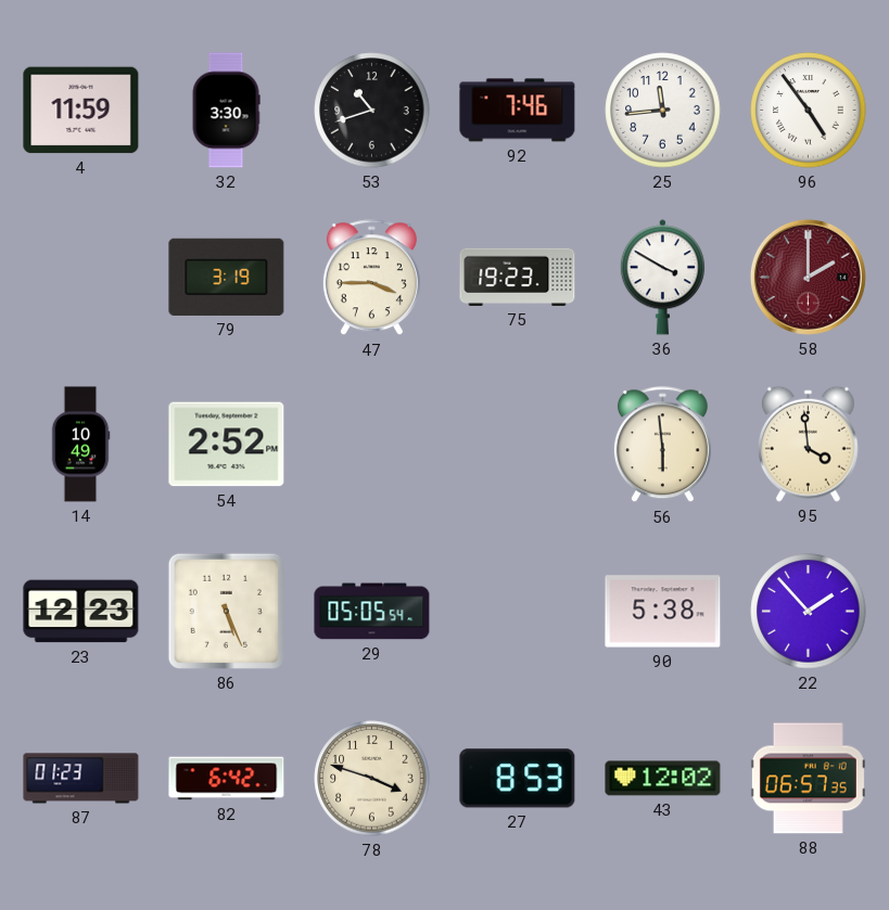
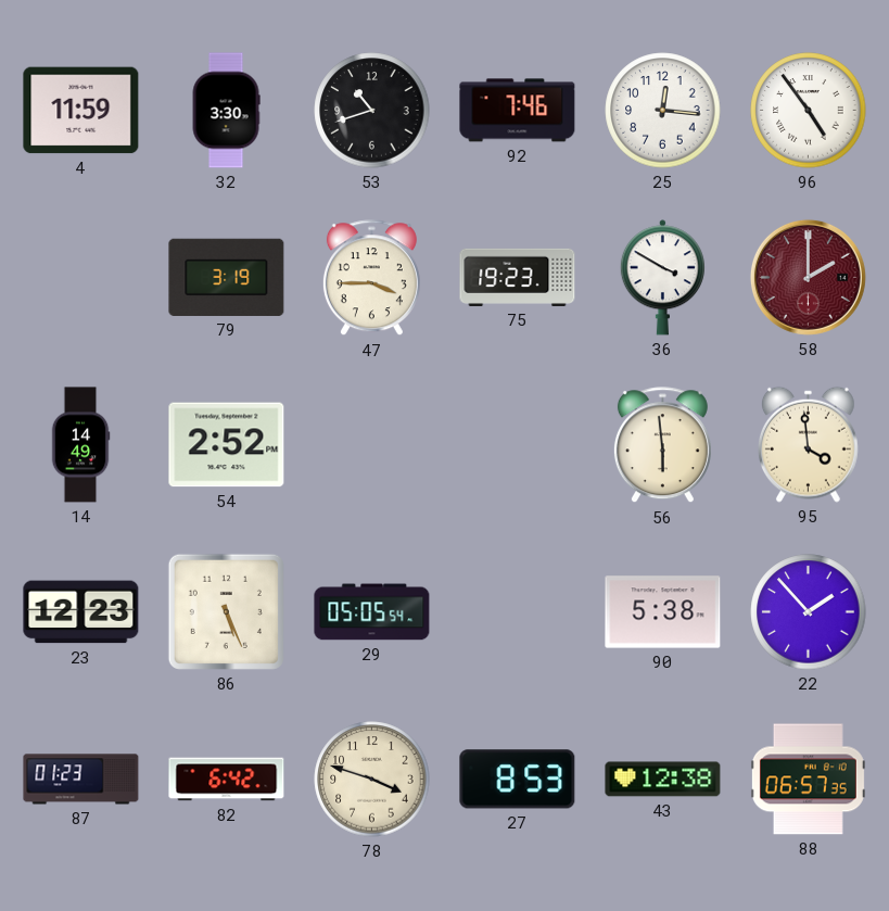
25: 11:44 -> 12:16 (663, 111)
14: 10:49 -> 14:49 (80, 445)
43: 12:02 -> 12:38 (663, 780)
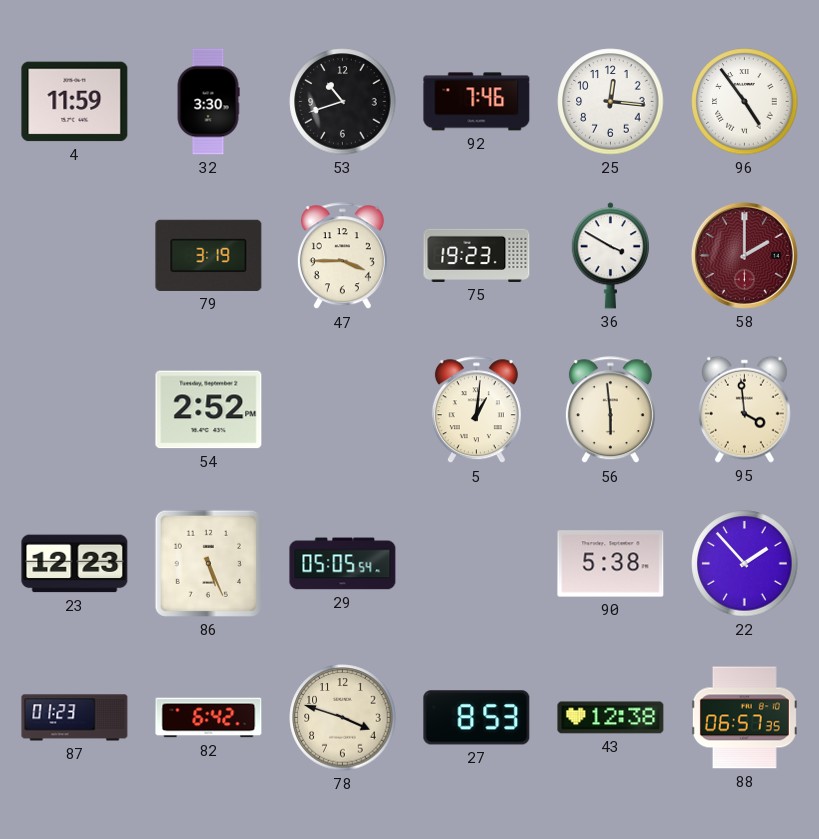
14: 14:49 -> none (80, 445)
5: none -> 1:01 (476, 410)
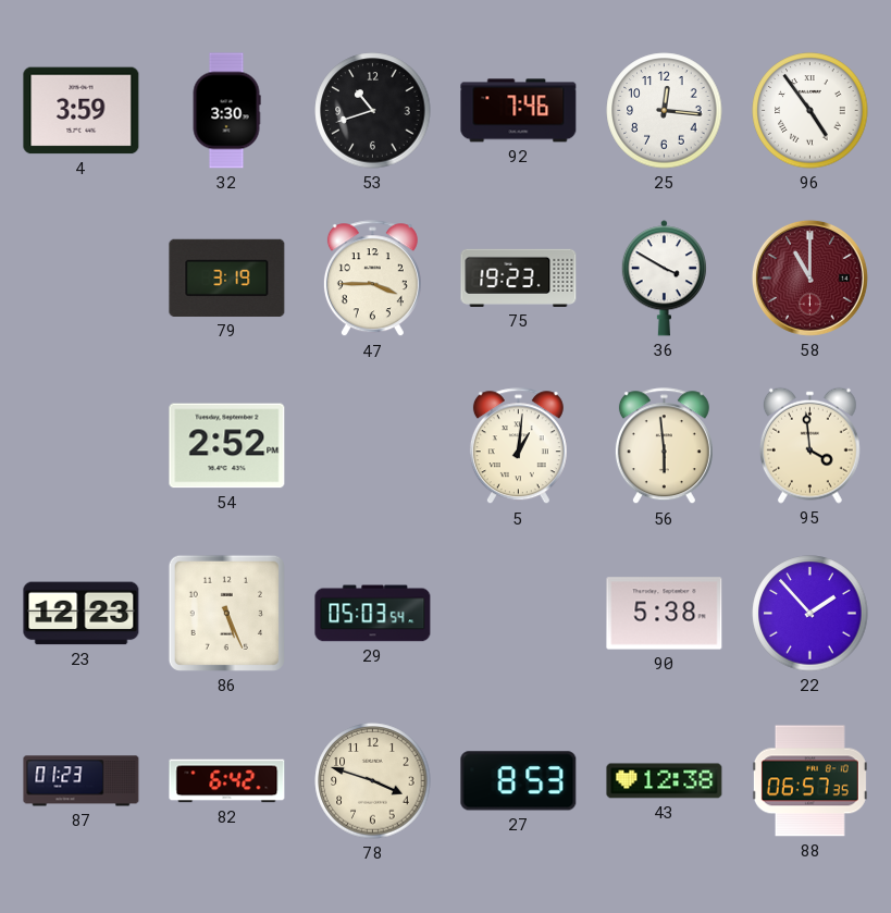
4: 11:59 -> 3:59 (82, 111)
58: 2:00 -> 11:00 (809, 277)
29: 05:05 -> 05:03 (373, 614)
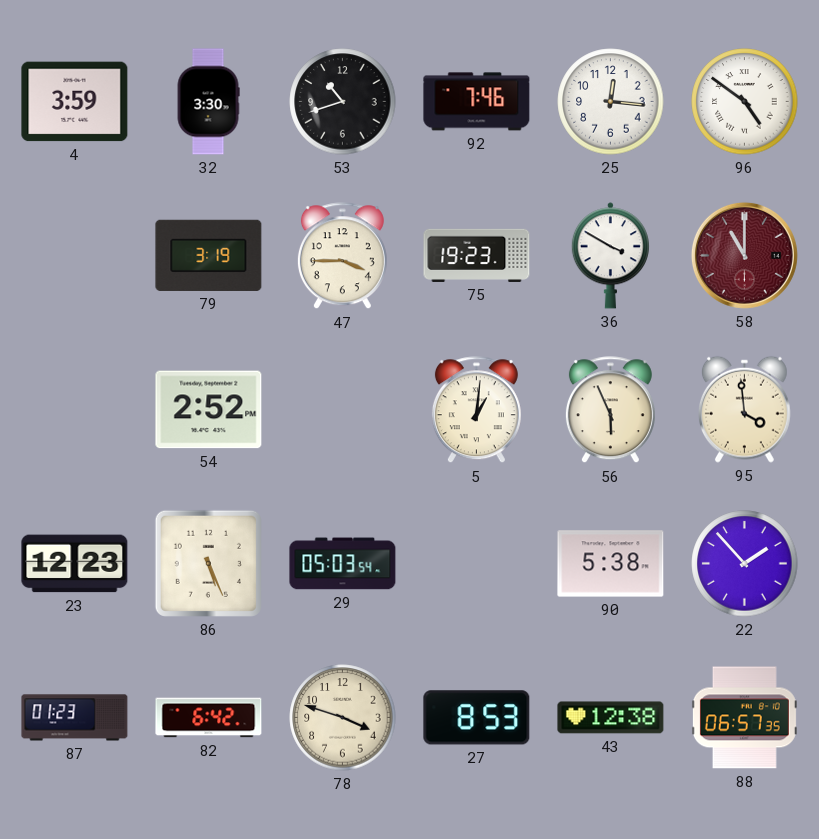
96: 4:54 -> 4:51 (745, 102)
56: 5:59 -> 5:56 (610, 410)
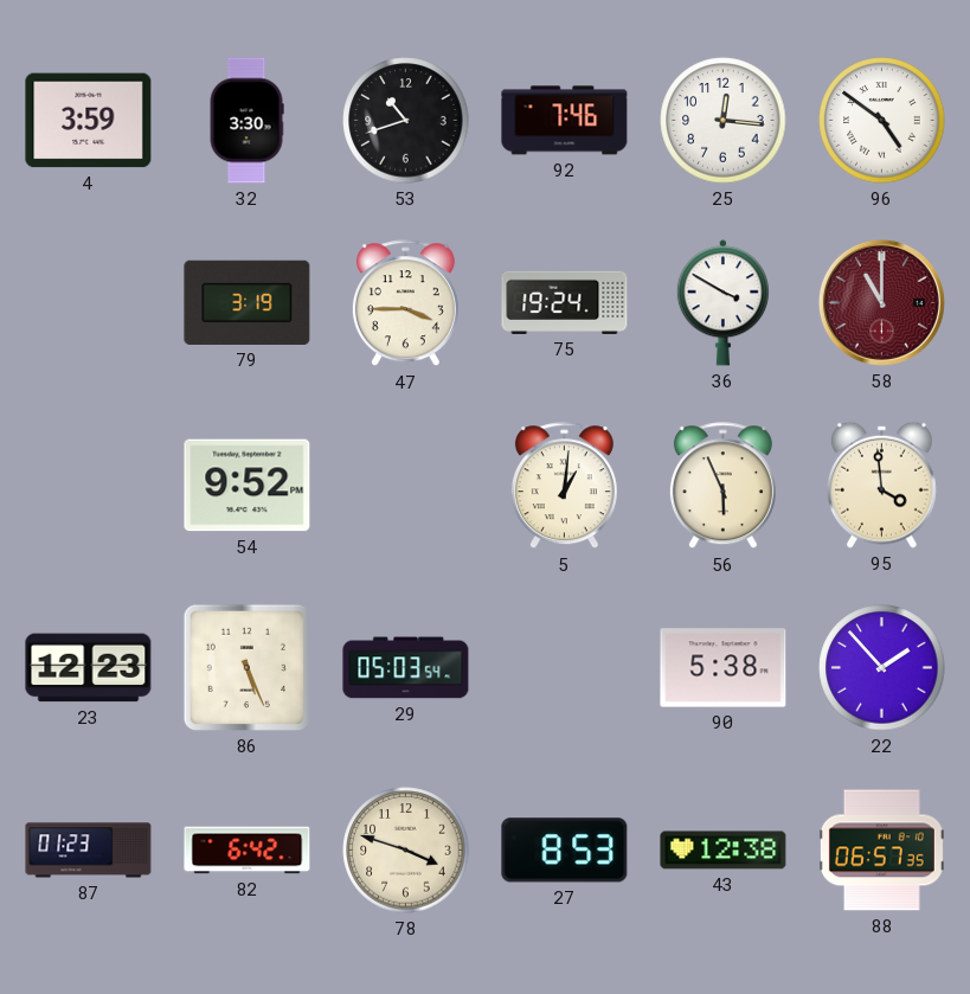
75: 19:23 -> 19:24 (565, 302)
54: 2:52 -> 9:52 (248, 486)
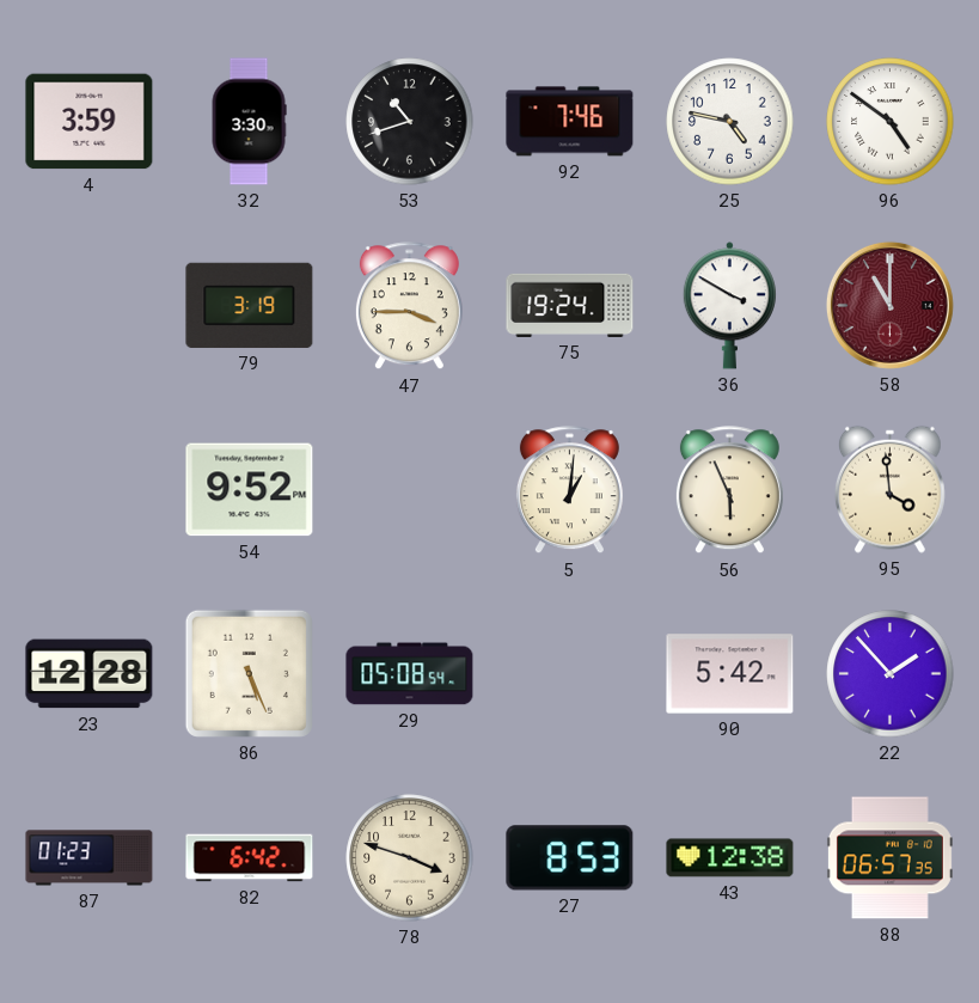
25: 12:16 -> 4:47 (730, 122)
23: 12:23 -> 12:28 (90, 674)
29: 05:03 -> 05:08 (410, 674)
90: 5:38 -> 5:42 (730, 674)
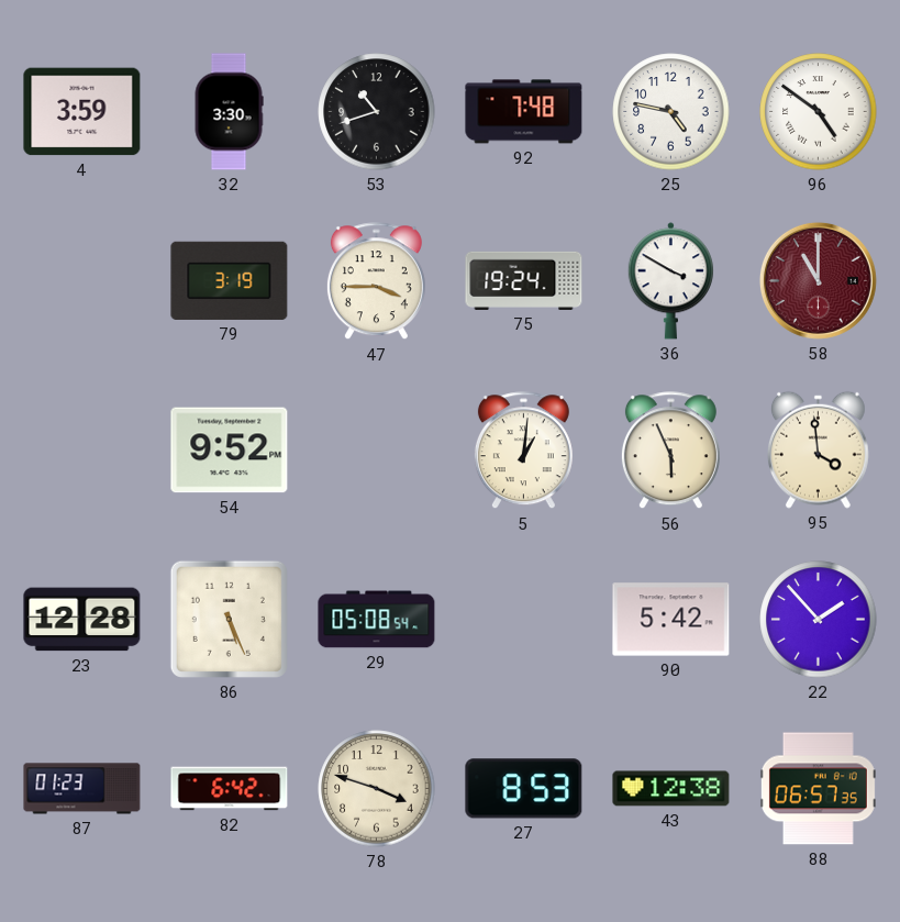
92: 7:46 -> 7:48 (524, 112)
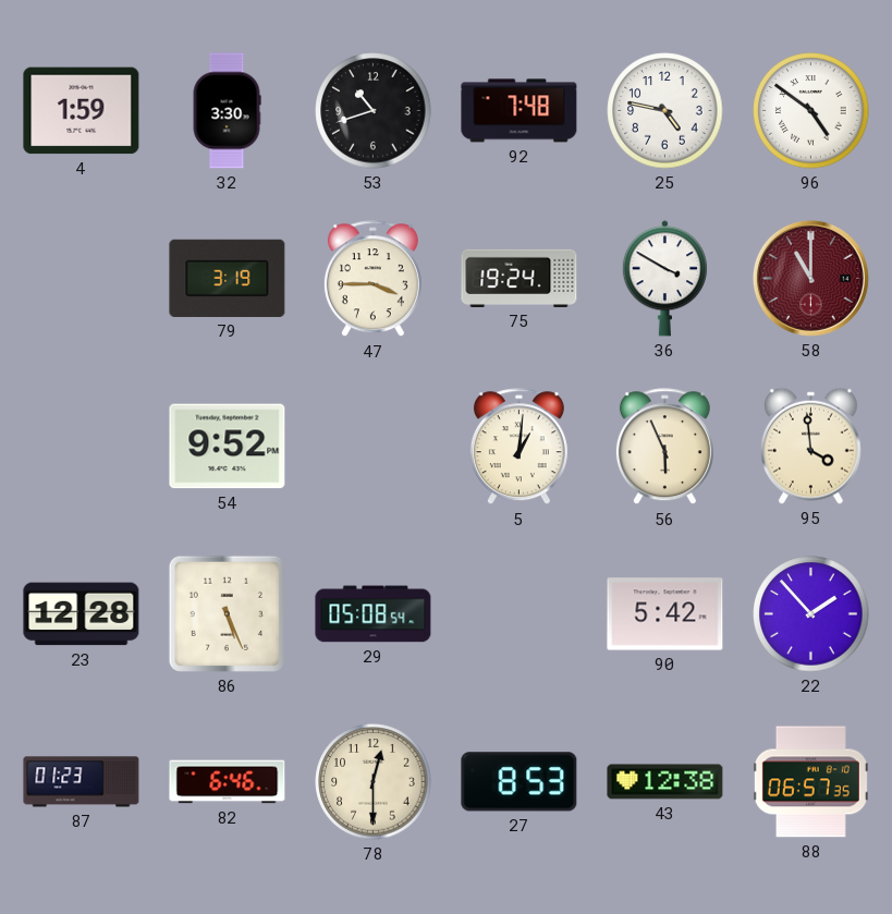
4: 3:59 -> 1:59 (82, 111)
82: 6:42 -> 6:46 (228, 782)
78: 3:48 -> 12:30 (374, 782)
